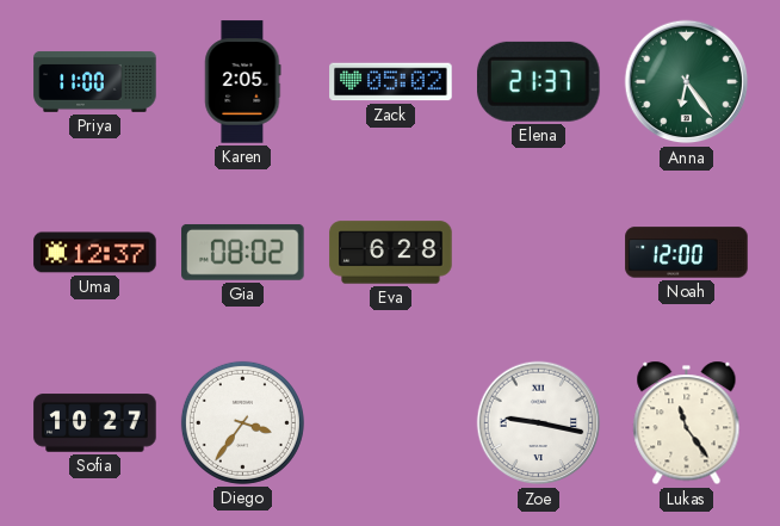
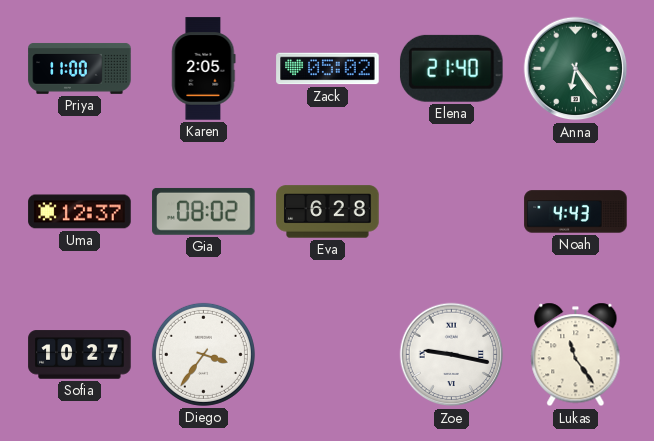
Elena: 21:37 -> 21:40 (451, 68)
Noah: 12:00 -> 4:43 (576, 212)
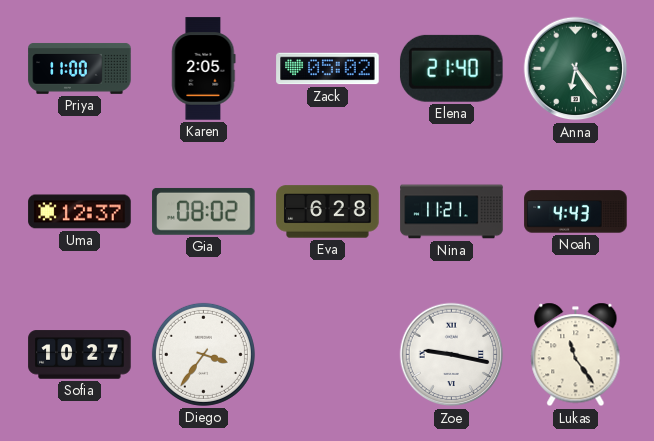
Nina: none -> 11:21 (452, 212)
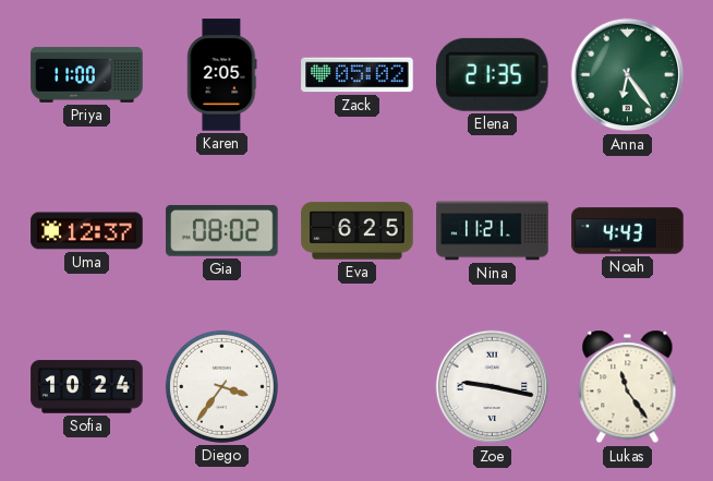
Elena: 21:40 -> 21:35 (492, 74)
Eva: 6:28 -> 6:25 (358, 231)
Sofia: 10:27 -> 10:24 (87, 387)
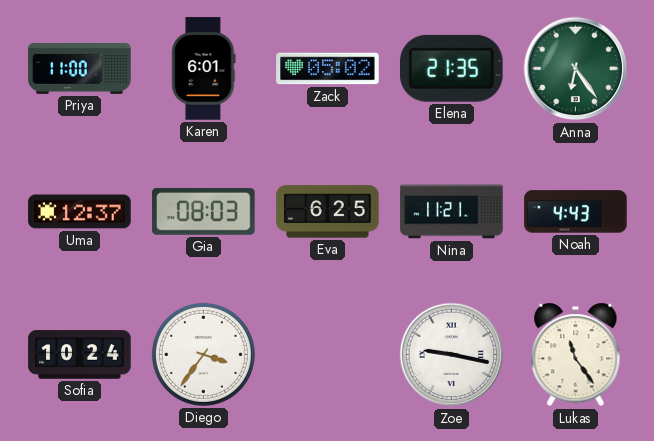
Karen: 2:05 -> 6:01 (204, 69)
Gia: 08:02 -> 08:03 (204, 211)
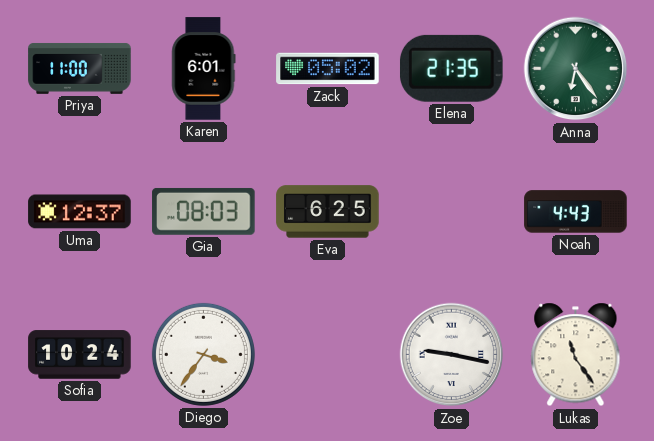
Nina: 11:21 -> none (452, 212)
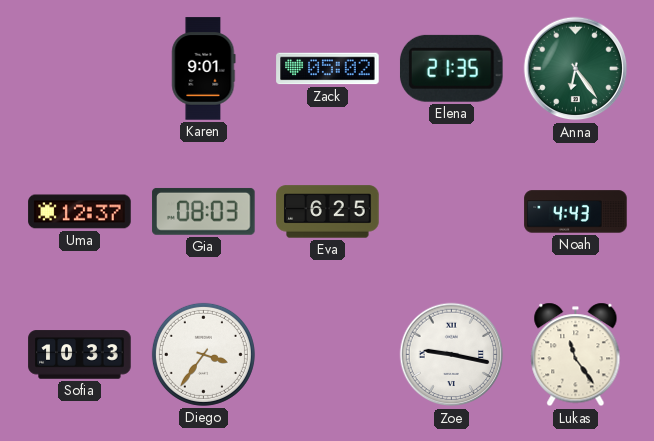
Priya: 11:00 -> none (80, 68)
Karen: 6:01 -> 9:01 (204, 69)
Sofia: 10:24 -> 10:33 (80, 355)
